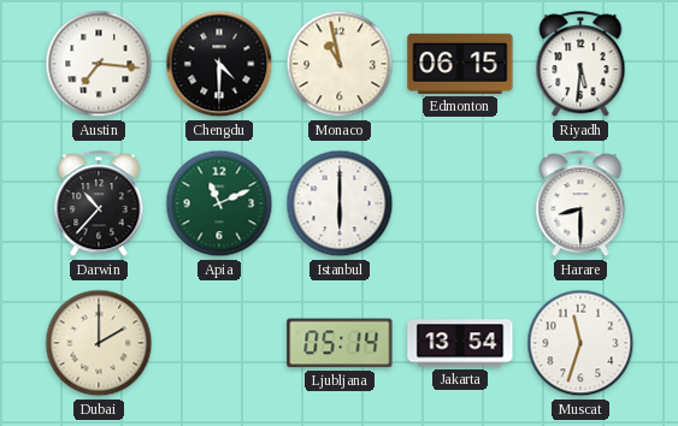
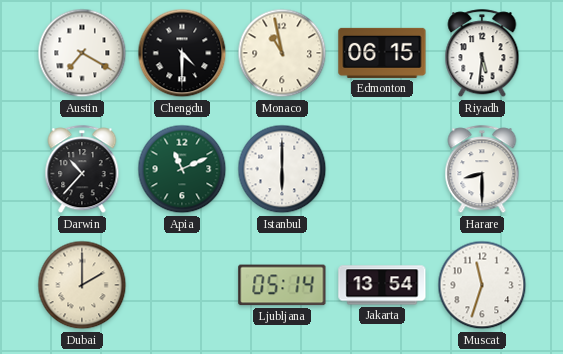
Austin: 7:16 -> 7:20 (82, 53)
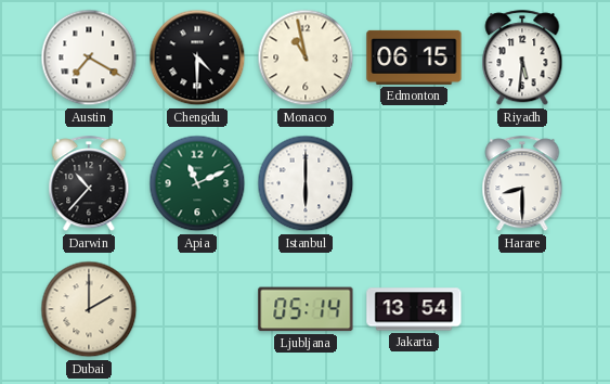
Muscat: 11:33 -> none (482, 285)
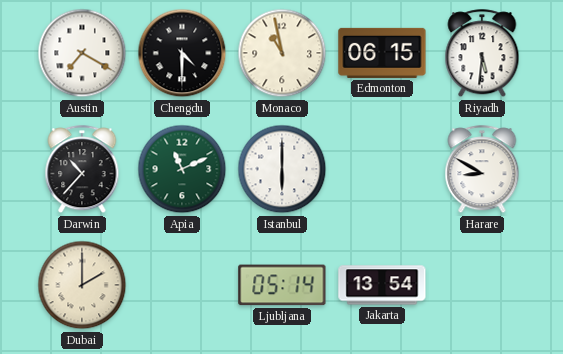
Harare: 8:30 -> 8:50 (482, 170)
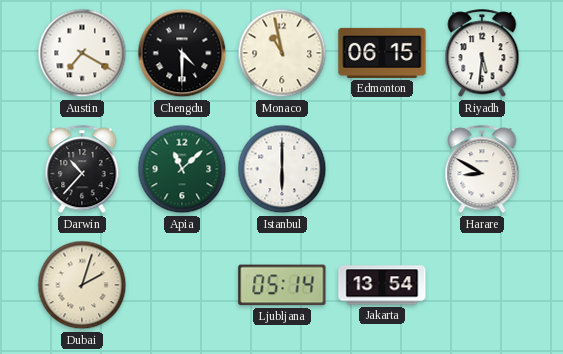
Apia: 11:11 -> 11:08 (182, 169)
Dubai: 2:00 -> 2:03 (82, 285)
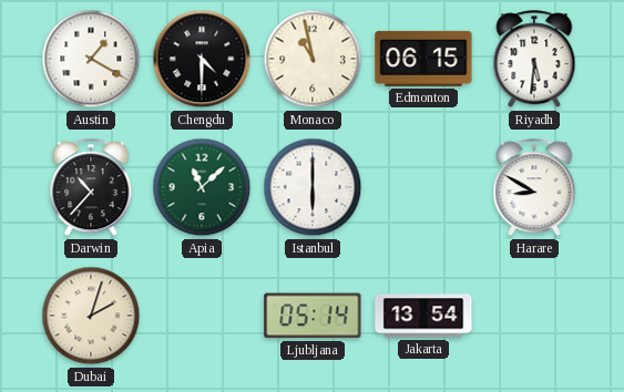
Austin: 7:20 -> 1:20 (91, 59)
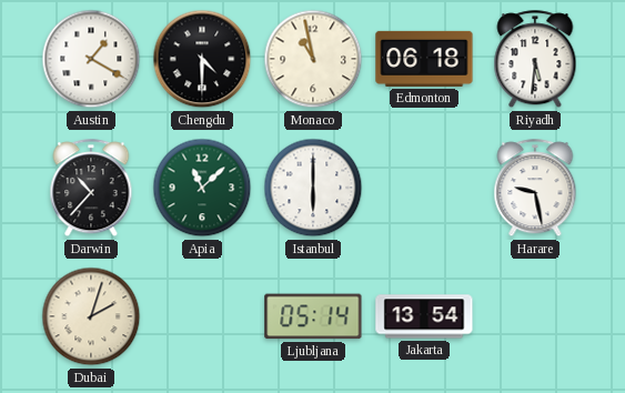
Edmonton: 06:15 -> 06:18 (424, 59)
Harare: 8:50 -> 9:28 (535, 189)
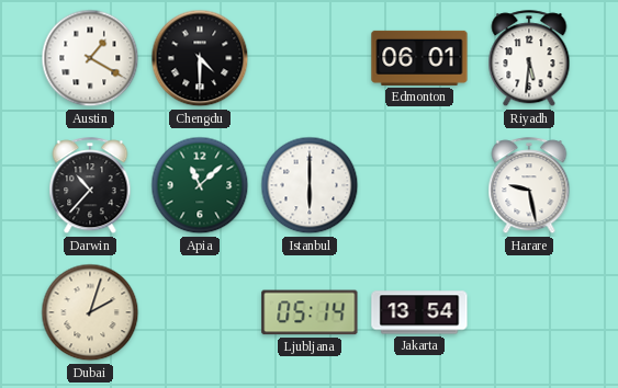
Monaco: 10:58 -> none (313, 59)
Edmonton: 06:18 -> 06:01 (419, 58)
